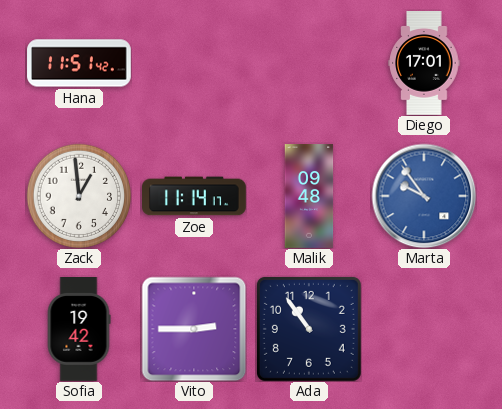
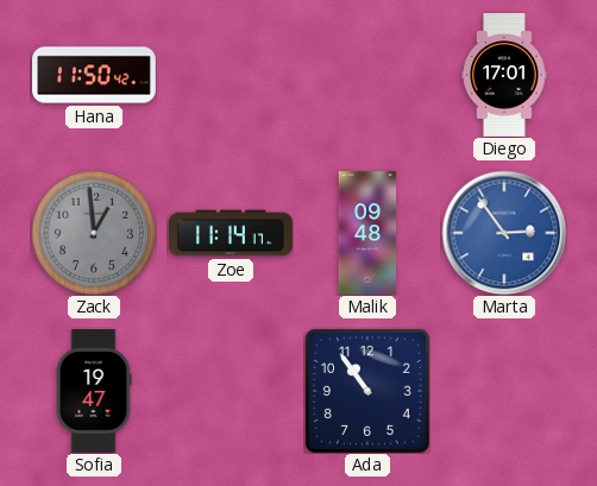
Hana: 11:51 -> 11:50 (94, 75)
Zack dial: white -> grey (93, 232)
Marta: 9:54 -> 2:54 (504, 233)
Sofia: 19:42 -> 19:47 (94, 392)
Vito: 2:45 -> none (194, 329)
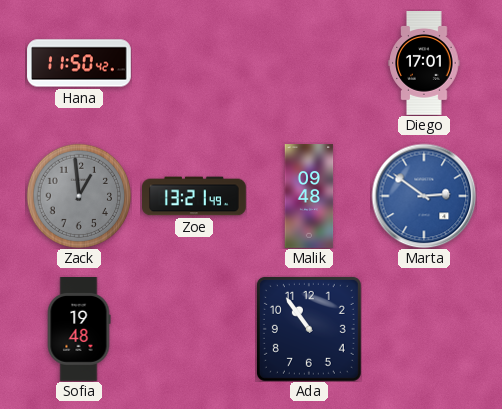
Zoe: 11:14 -> 13:21 (195, 196)
Marta: 2:54 -> 2:51 (424, 196)
Sofia: 19:47 -> 19:48 (79, 330)
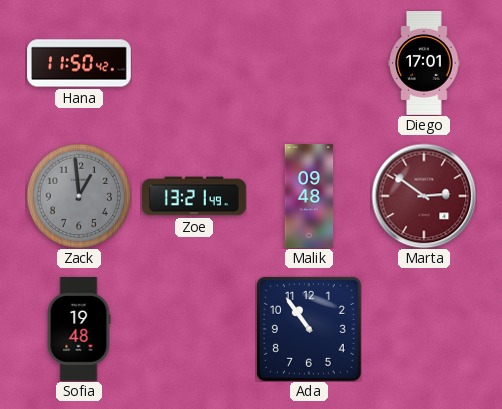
Marta dial: blue -> burgundy (424, 196)
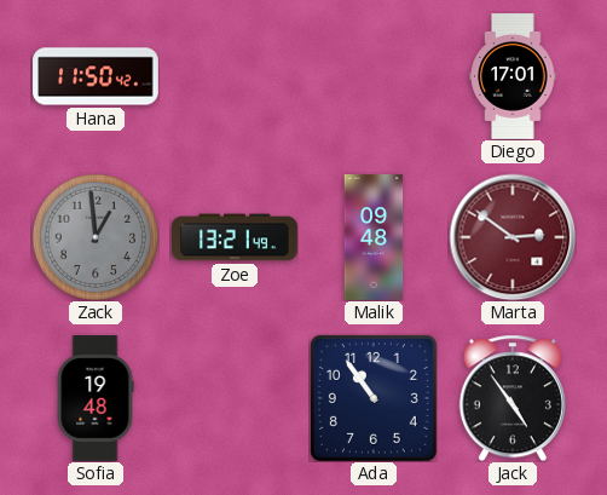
Jack: none -> 4:54 (513, 398)
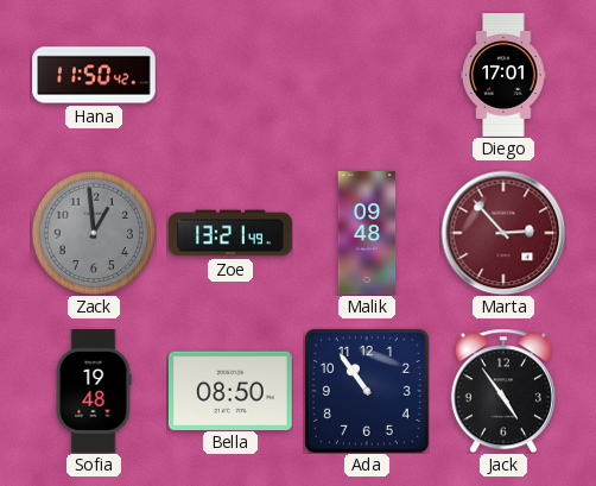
Marta: 2:51 -> 2:53 (503, 233)
Bella: none -> 08:50 (230, 390)
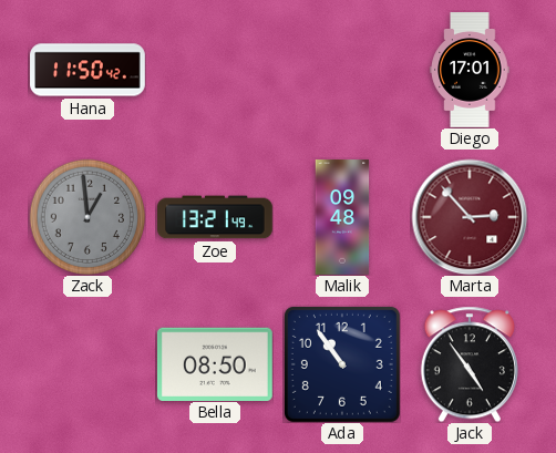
Sofia: 19:48 -> none (94, 392)
